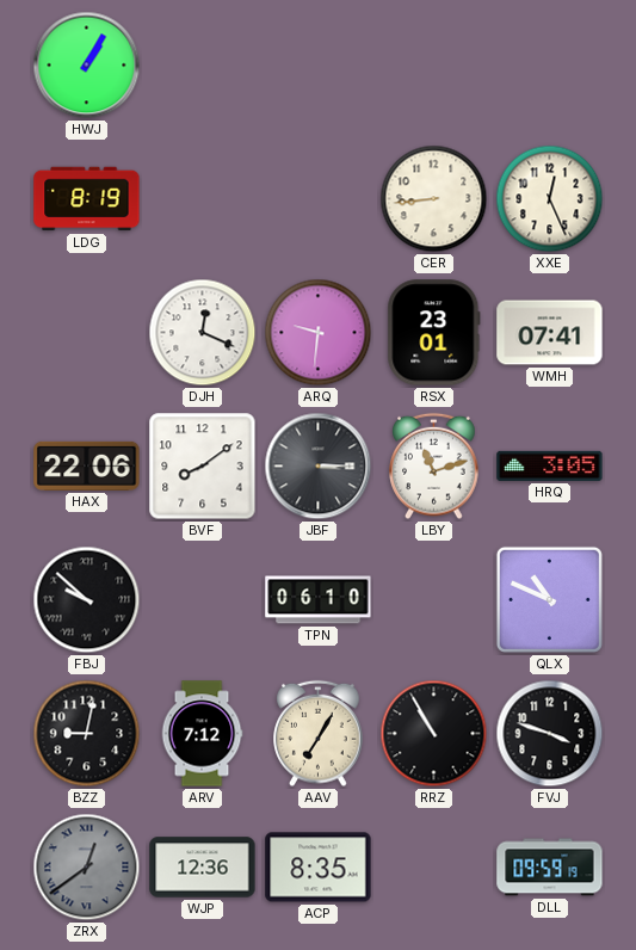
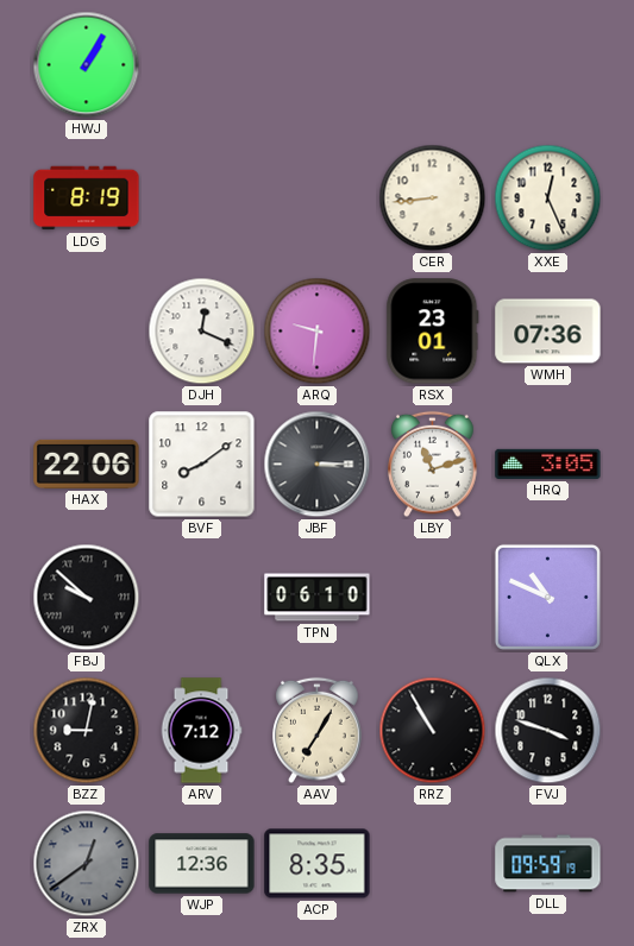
WMH: 07:41 -> 07:36 (548, 332)
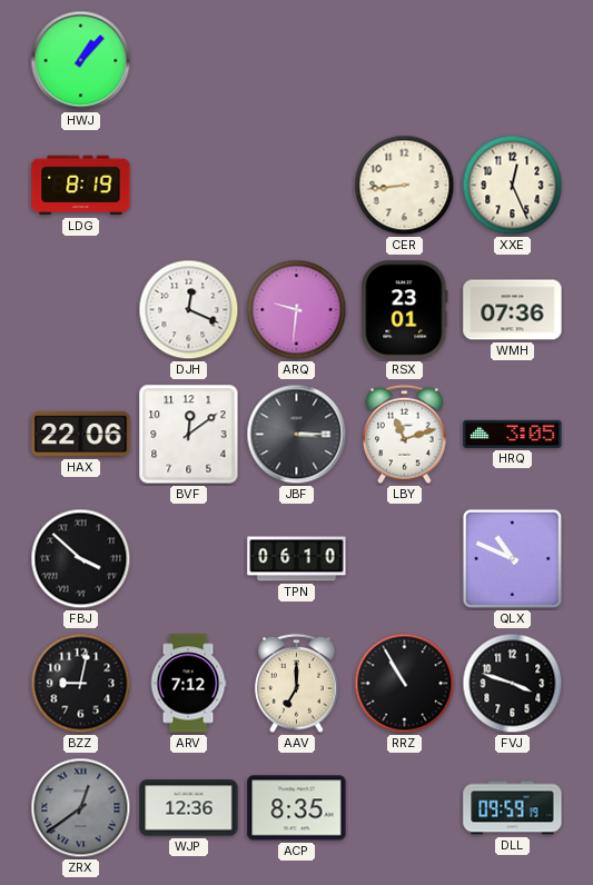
HWJ: 1:05 -> 1:07 (81, 61)
BVF: 8:09 -> 12:09 (189, 435)
FBJ: 9:52 -> 3:52 (81, 559)
AAV: 7:05 -> 7:00 (297, 684)
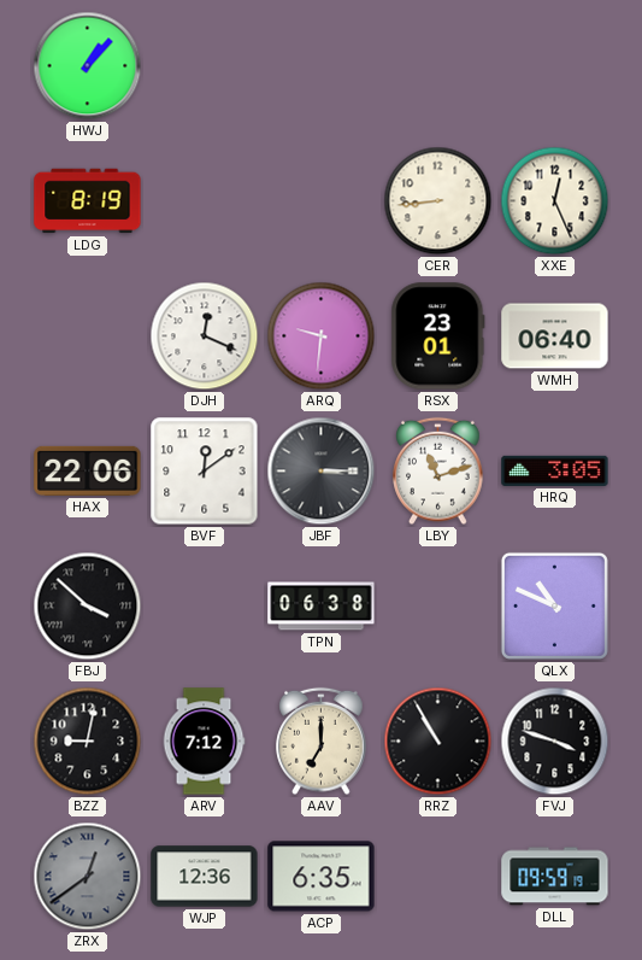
WMH: 07:36 -> 06:40 (555, 336)
TPN: 06:10 -> 06:38 (322, 607)
ACP: 8:35 -> 6:35 (322, 877)
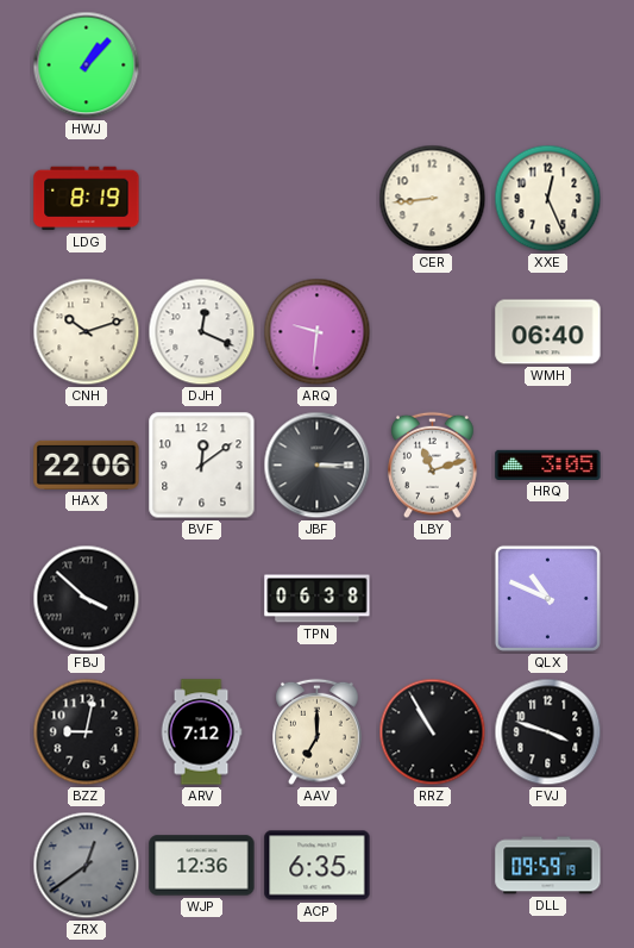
CNH: none -> 10:12 (87, 332)
RSX: 23:01 -> none (438, 336)
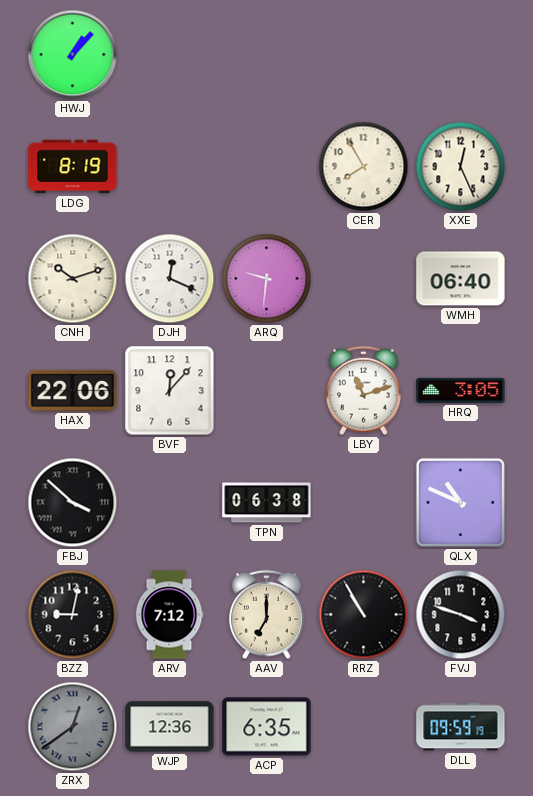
CER: 8:44 -> 7:55 (364, 167)
BVF: 12:09 -> 12:07 (170, 391)
JBF: 3:15 -> none (318, 466)
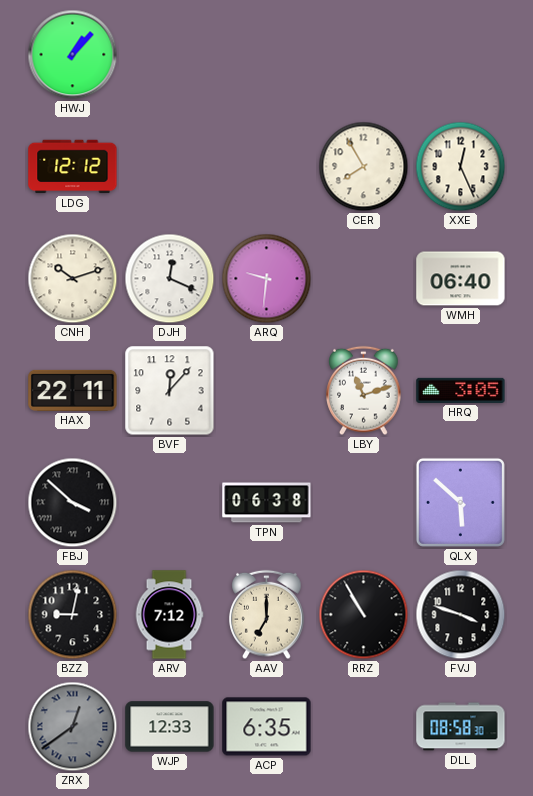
LDG: 8:19 -> 12:12 (73, 167)
HAX: 22:06 -> 22:11 (73, 390)
QLX: 10:49 -> 5:52 (460, 502)
WJP: 12:36 -> 12:33 (170, 727)
DLL: 09:59 -> 08:58 (461, 727)
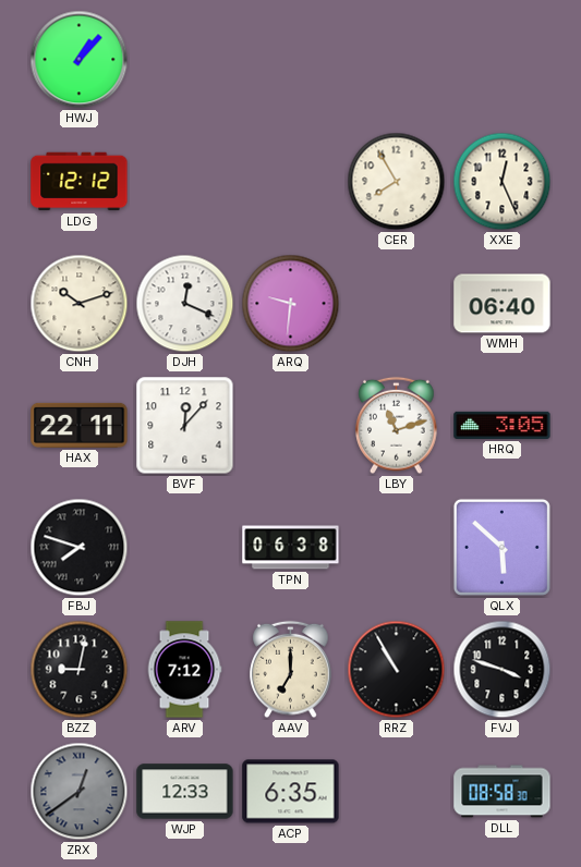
FBJ: 3:52 -> 7:48 (80, 548)
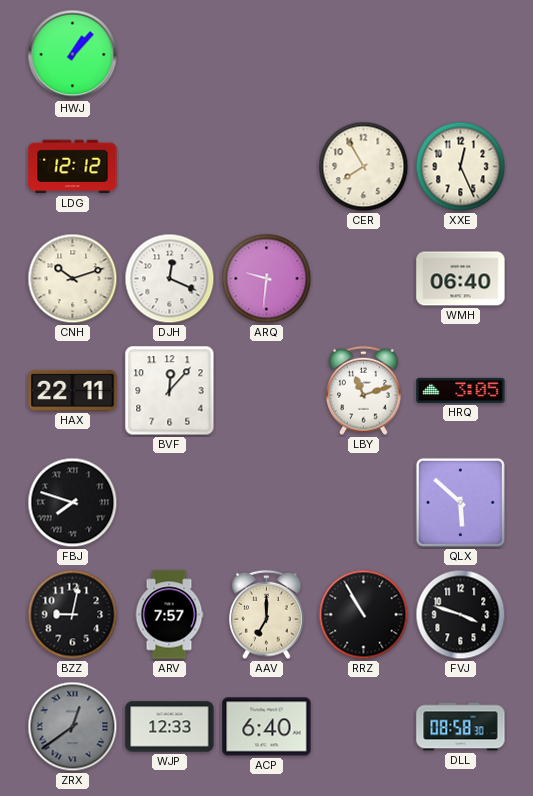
TPN: 06:38 -> none (291, 548)
ARV: 7:12 -> 7:57 (169, 615)
ACP: 6:35 -> 6:40 (267, 727)
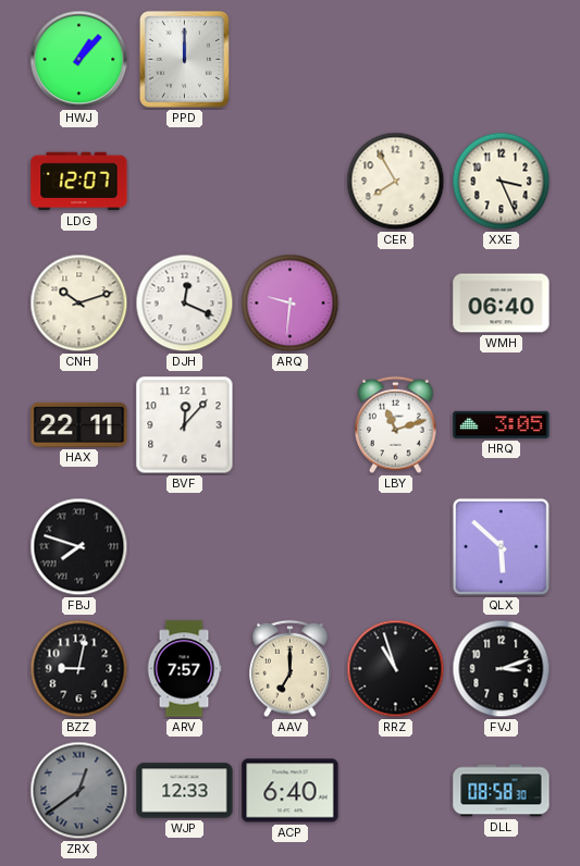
PPD: none -> 12:00 (184, 59)
LDG: 12:12 -> 12:07 (79, 182)
XXE: 12:26 -> 3:26 (502, 182)
RRZ: 10:55 -> 10:57 (396, 669)
FVJ: 3:48 -> 3:12 (502, 669)
